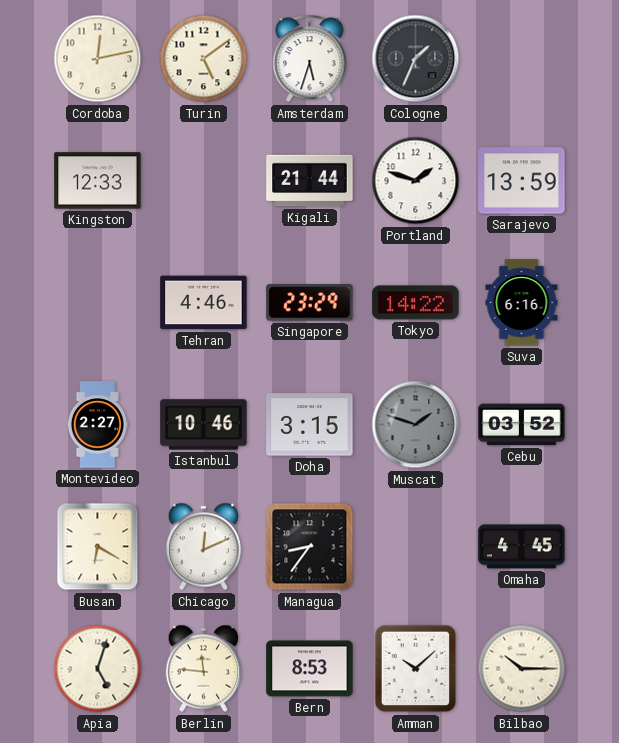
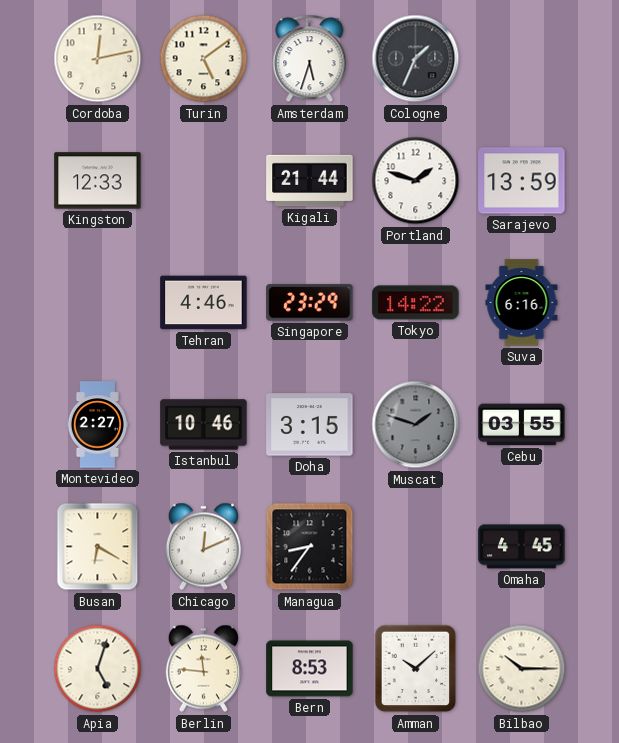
Cebu: 03:52 -> 03:55 (522, 425)
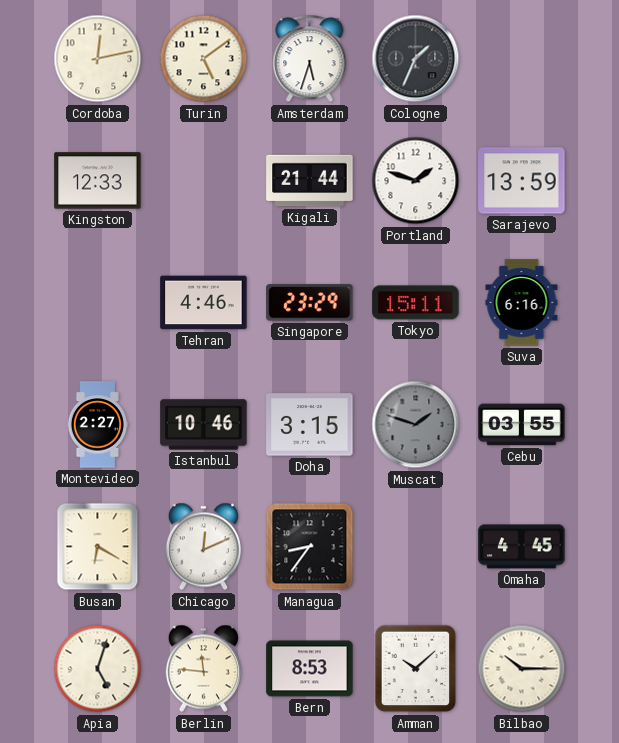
Tokyo: 14:22 -> 15:11 (416, 303)
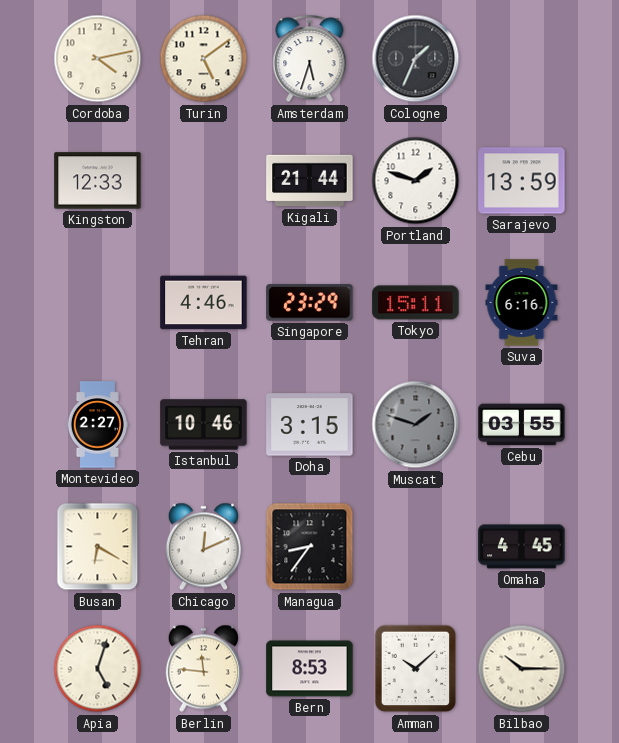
Cordoba: 12:13 -> 4:13 (98, 59)
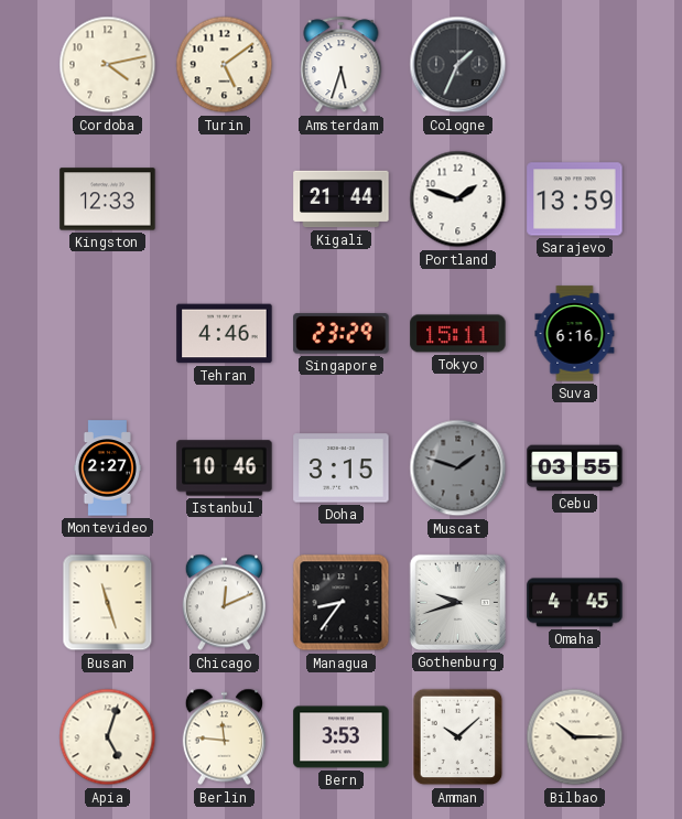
Busan: 6:20 -> 11:27 (108, 603)
Gothenburg: none -> 9:42 (457, 602)
Bern: 8:53 -> 3:53 (342, 737)
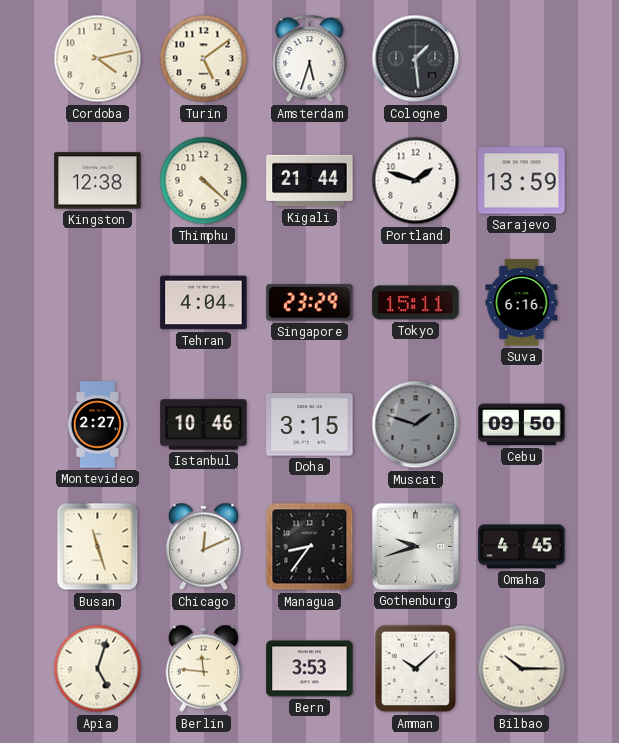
Cologne: 1:34 -> 1:29 (416, 59)
Kingston: 12:33 -> 12:38 (98, 181)
Thimphu: none -> 4:22 (204, 181)
Tehran: 4:46 -> 4:04 (204, 303)
Cebu: 03:55 -> 09:50 (522, 425)
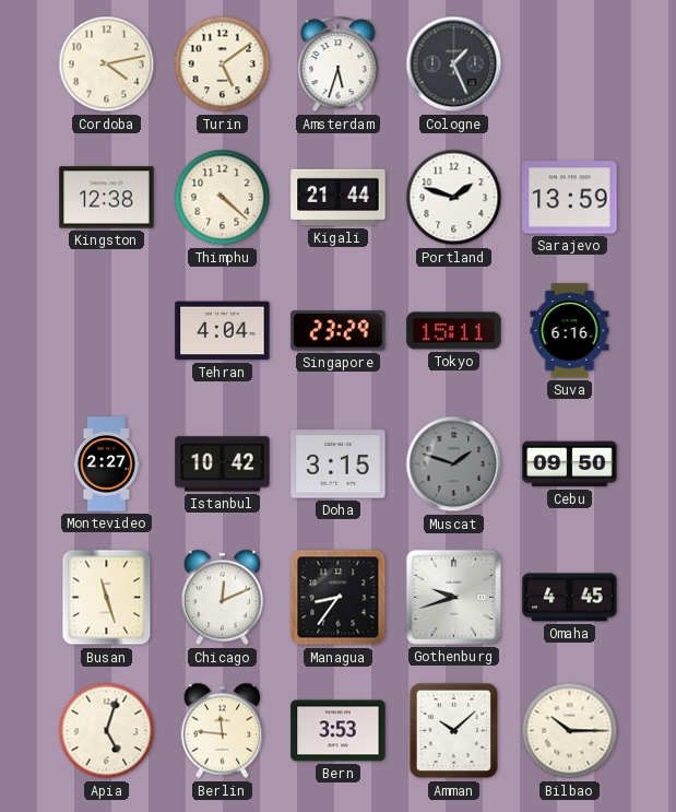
Cologne: 1:29 -> 1:26 (454, 64)
Istanbul: 10:46 -> 10:42 (223, 464)
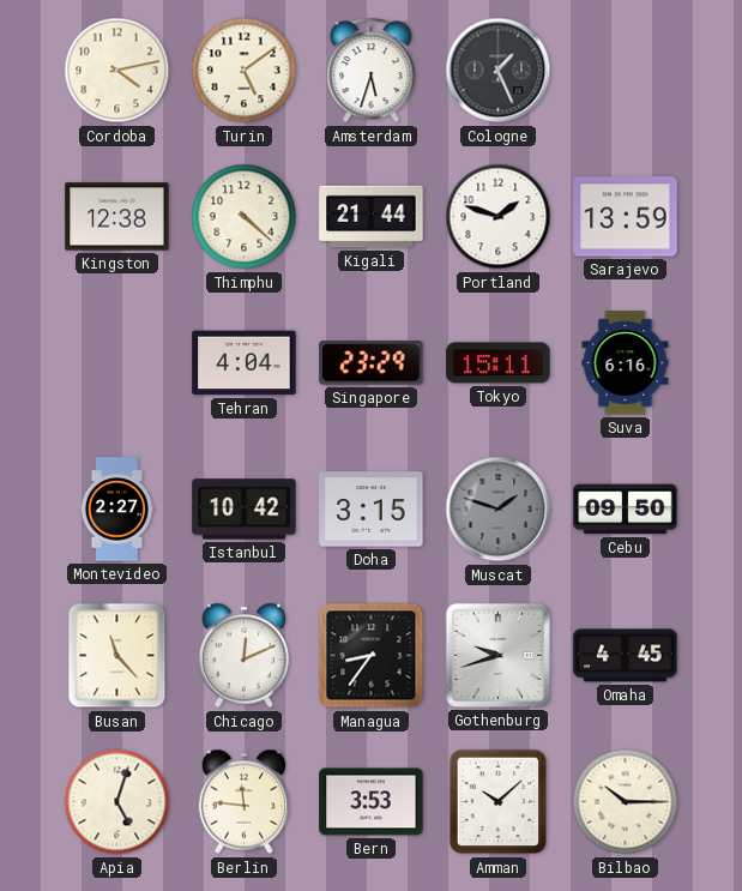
Busan: 11:27 -> 11:23 (117, 656)
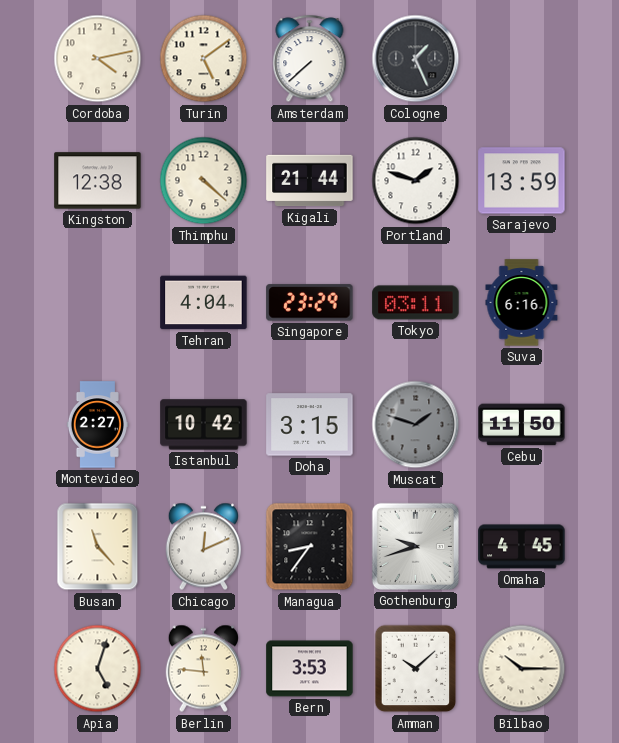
Amsterdam: 5:33 -> 7:38 (310, 59)
Tokyo: 15:11 -> 03:11 (416, 303)
Cebu: 09:50 -> 11:50 (522, 425)
